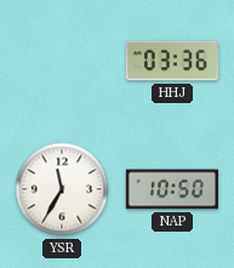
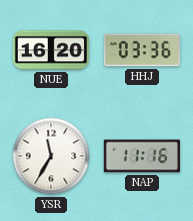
NUE: none -> 16:20 (51, 50)
NAP: 10:50 -> 11:16 (142, 156)
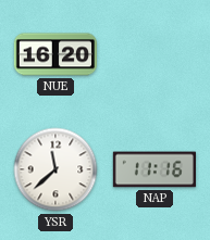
HHJ: 03:36 -> none (142, 50)
YSR: 11:35 -> 11:38 (55, 169)
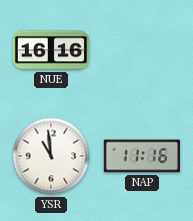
NUE: 16:20 -> 16:16 (51, 50)
YSR: 11:38 -> 10:59 (51, 156)
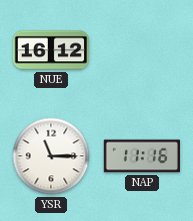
NUE: 16:16 -> 16:12 (51, 50)
YSR: 10:59 -> 11:15 (51, 156)
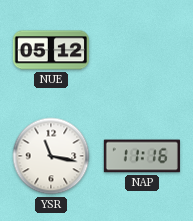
NUE: 16:12 -> 05:12 (51, 50)
YSR: 11:15 -> 11:17 (51, 156)
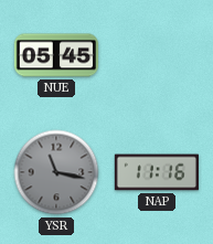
NUE: 05:12 -> 05:45 (56, 55)
YSR dial: white -> grey (56, 172)
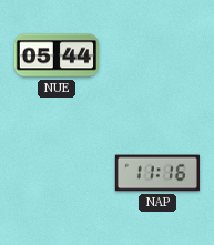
NUE: 05:45 -> 05:44 (57, 55)
YSR: 11:17 -> none (56, 172)
